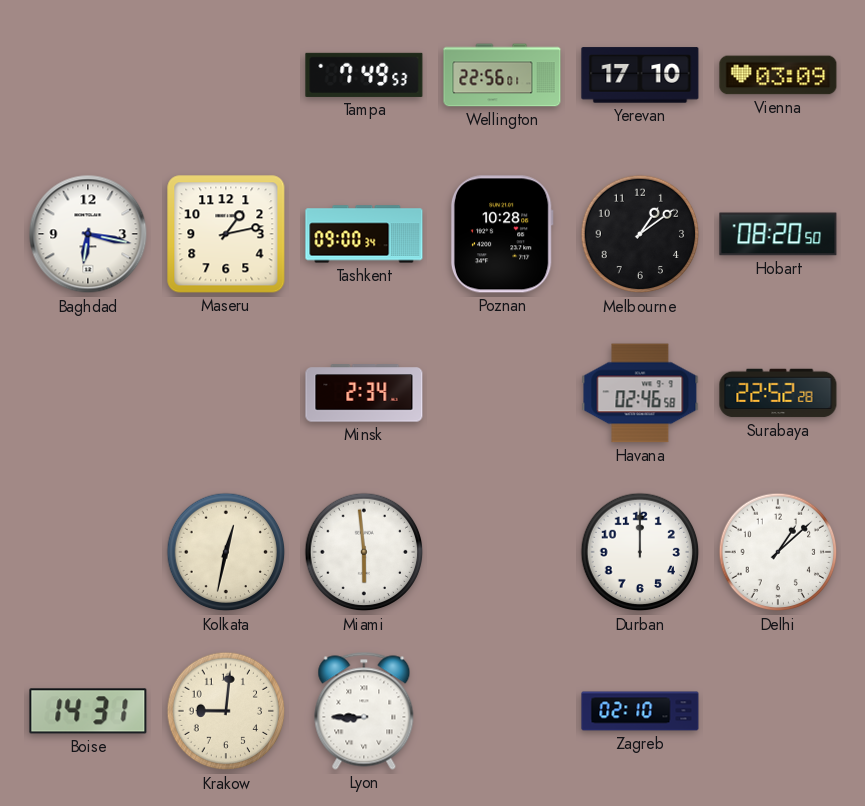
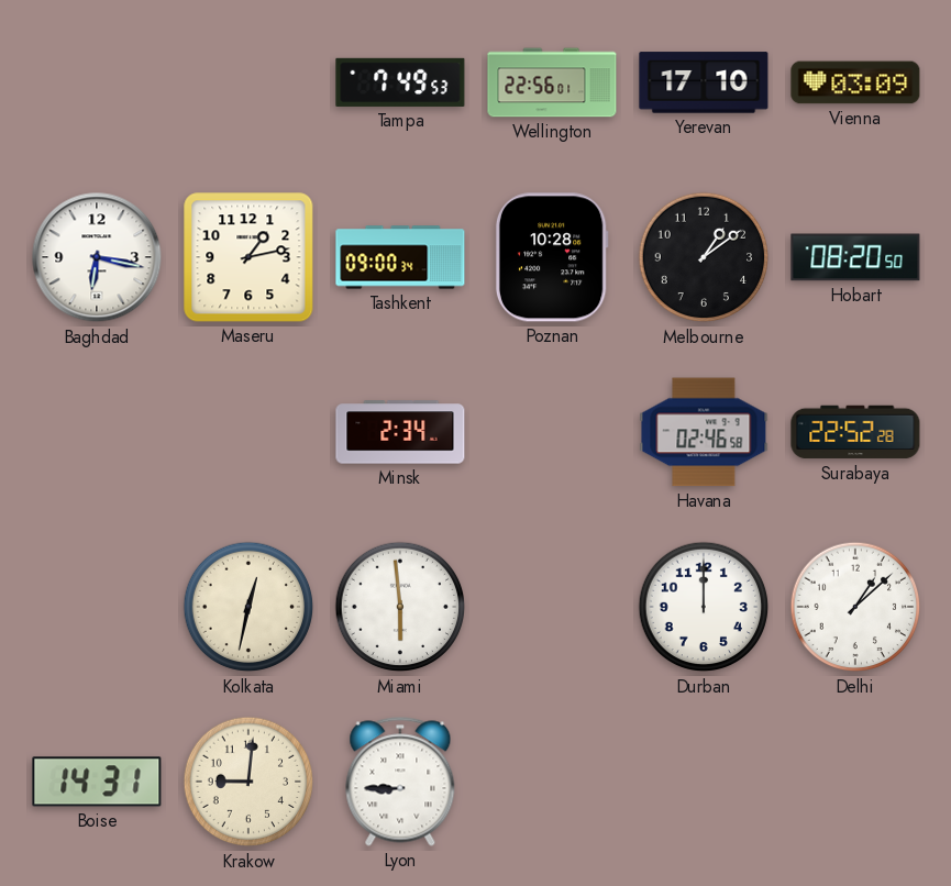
Zagreb: 02:10 -> none (640, 711)
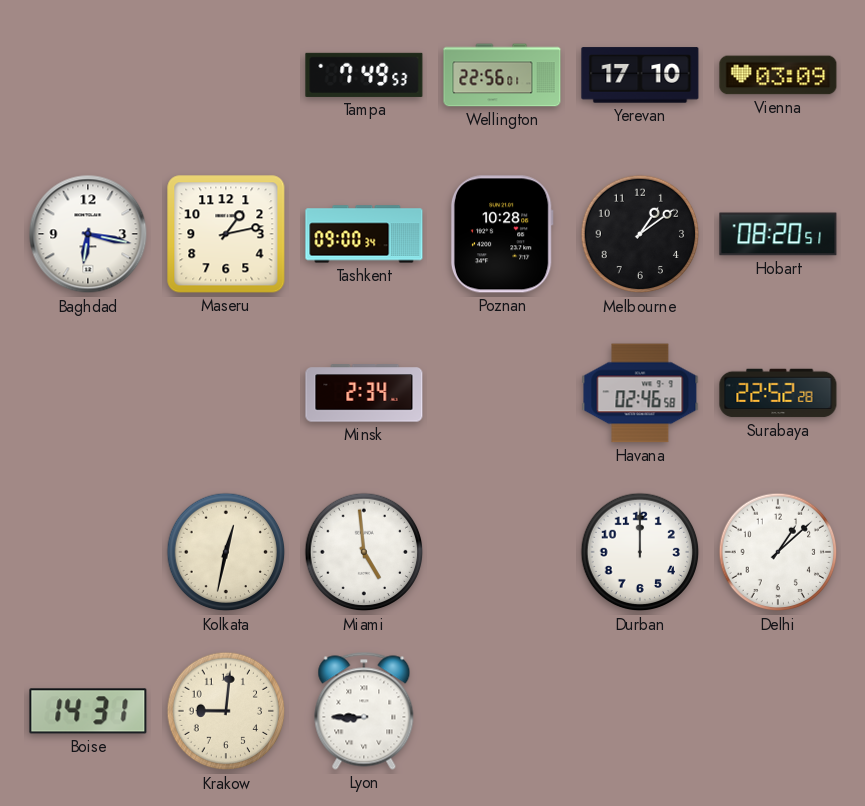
Hobart: 08:20:50 -> 08:20:51 (778, 234)
Miami: 5:59 -> 4:59 (364, 552)
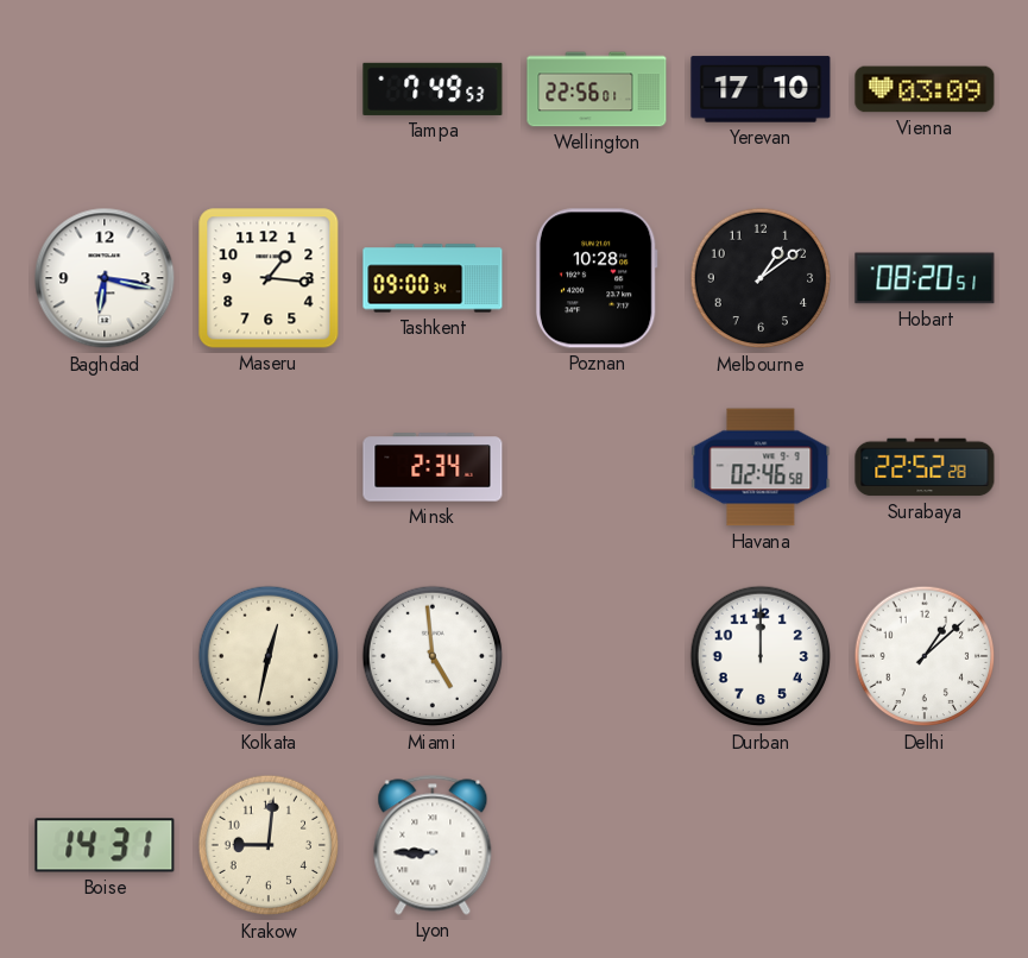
Maseru: 1:13 -> 1:16 (269, 278)
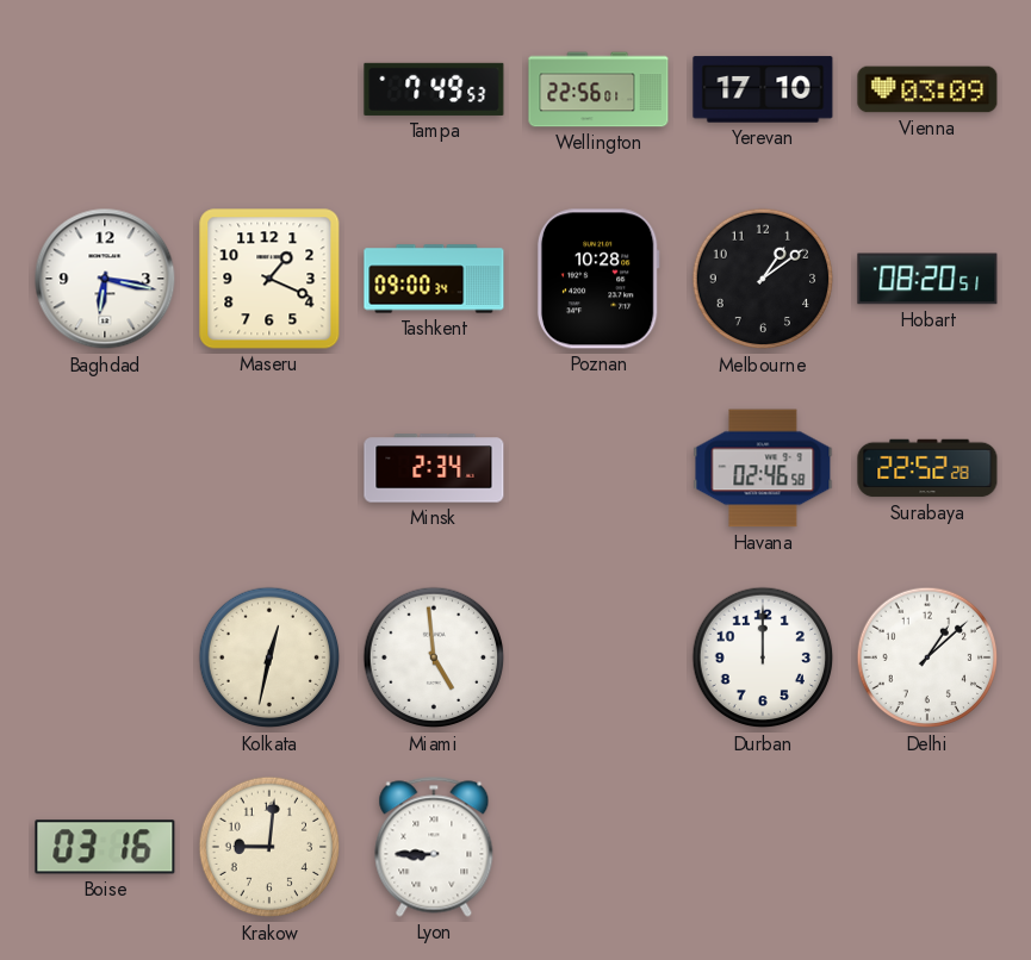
Maseru: 1:16 -> 1:19 (269, 279)
Boise: 14:31 -> 03:16 (105, 847)
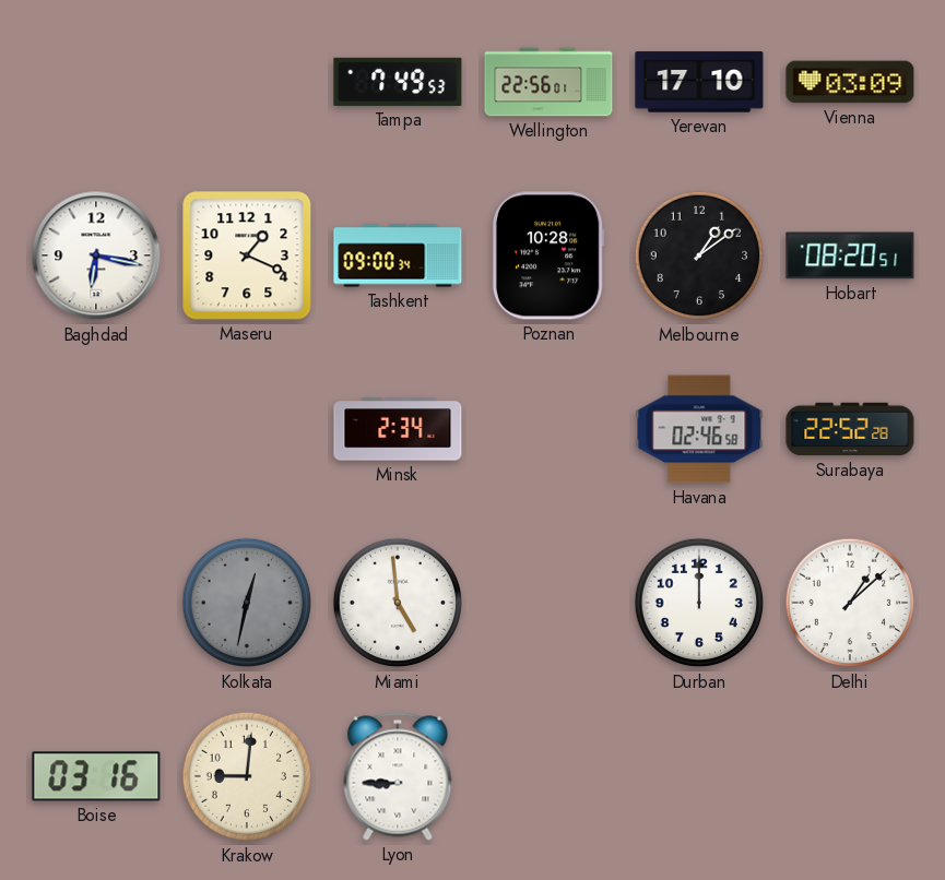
Kolkata dial: cream -> grey (247, 603)
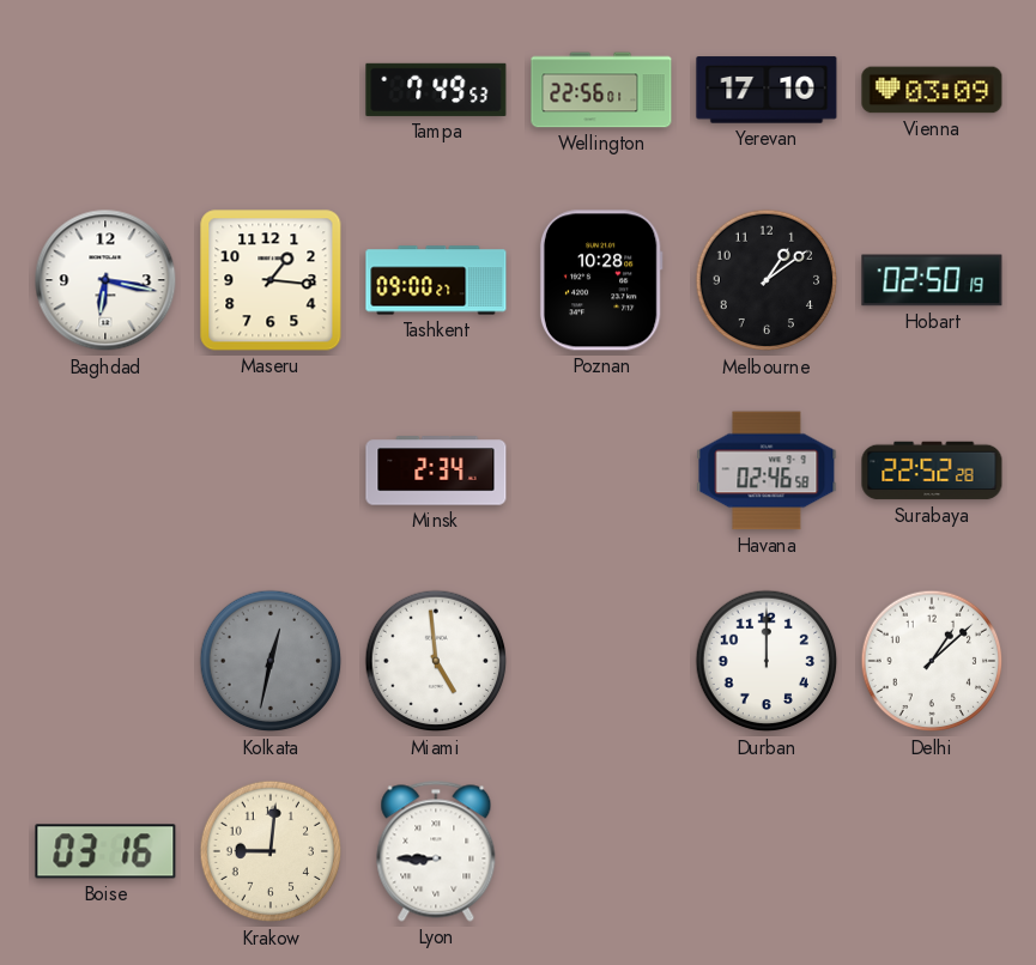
Maseru: 1:19 -> 1:16 (271, 280)
Tashkent: 09:00:34 -> 09:00:27 (436, 280)
Hobart: 08:20 -> 02:50 (932, 280)
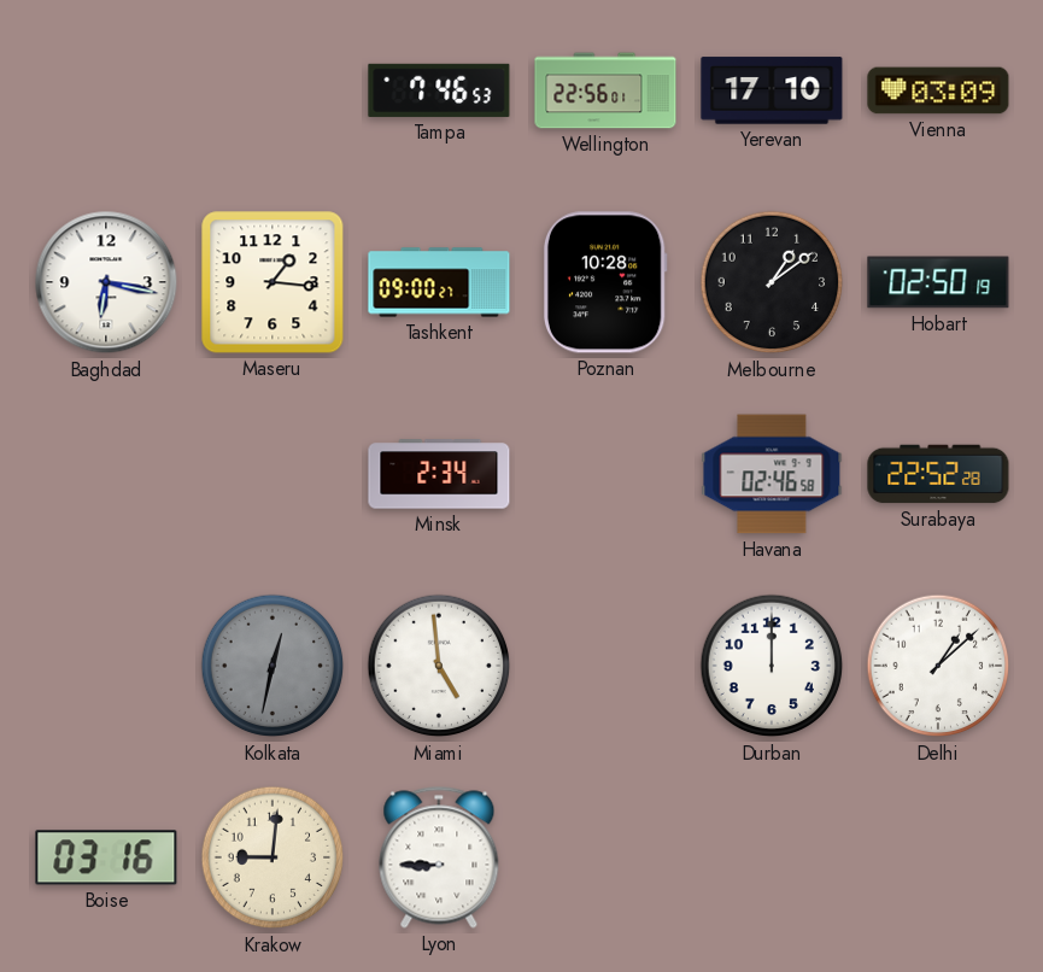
Tampa: 7:49 -> 7:46 (439, 90)
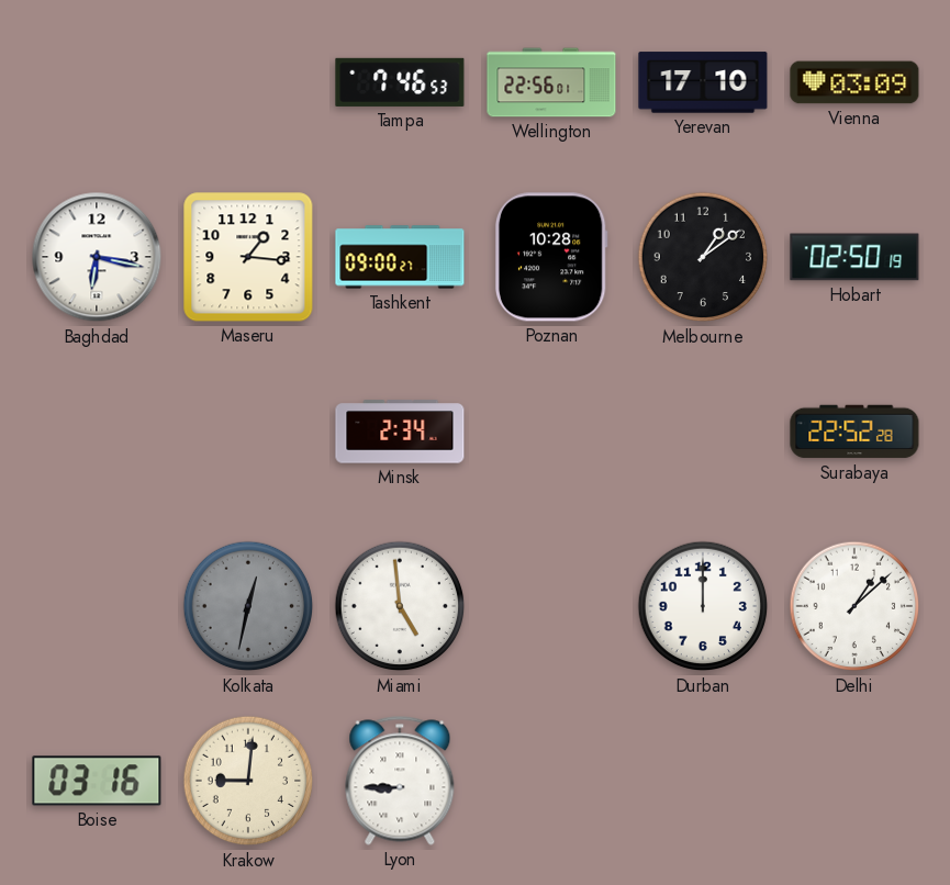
Havana: 02:46 -> none (772, 474)
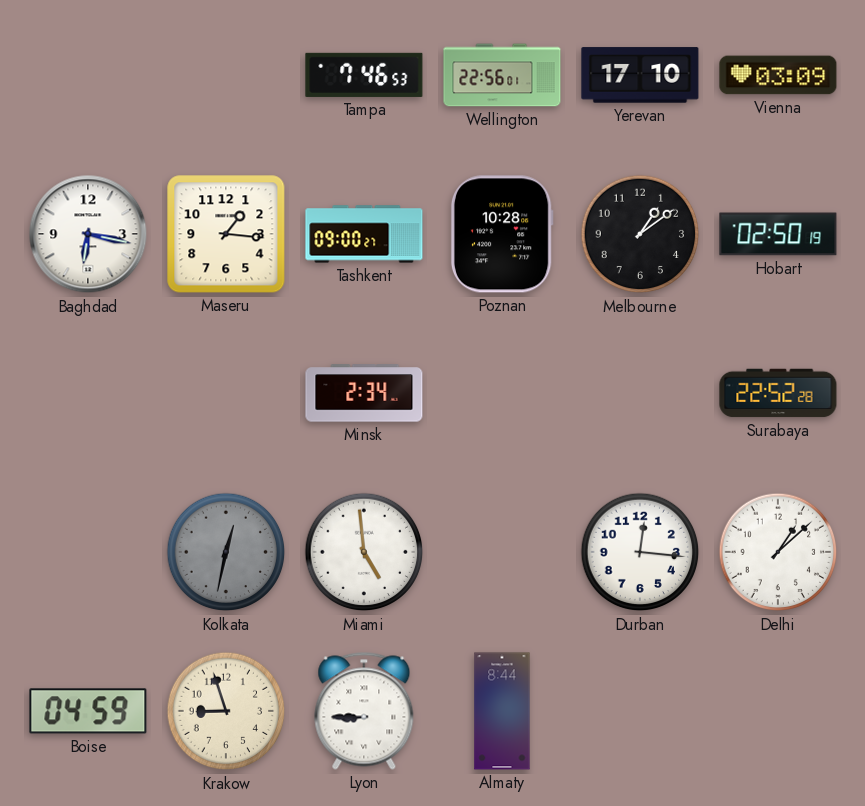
Durban: 12:00 -> 12:16 (640, 552)
Boise: 03:16 -> 04:59 (88, 711)
Krakow: 9:01 -> 8:57 (226, 711)
Almaty: none -> 8:44 (502, 711)
